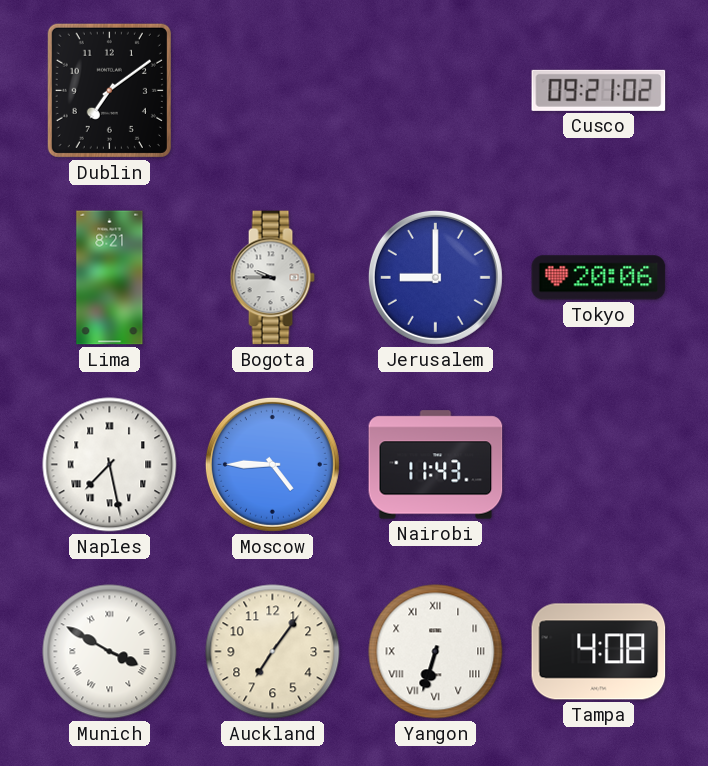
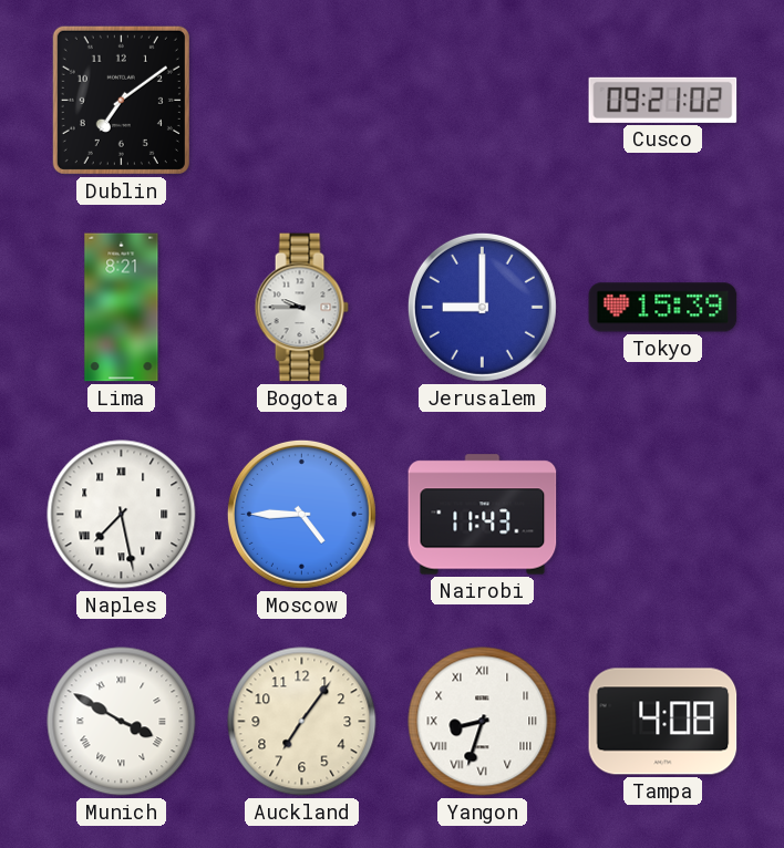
Tokyo: 20:06 -> 15:39 (663, 308)
Yangon: 6:33 -> 8:33 (483, 722)
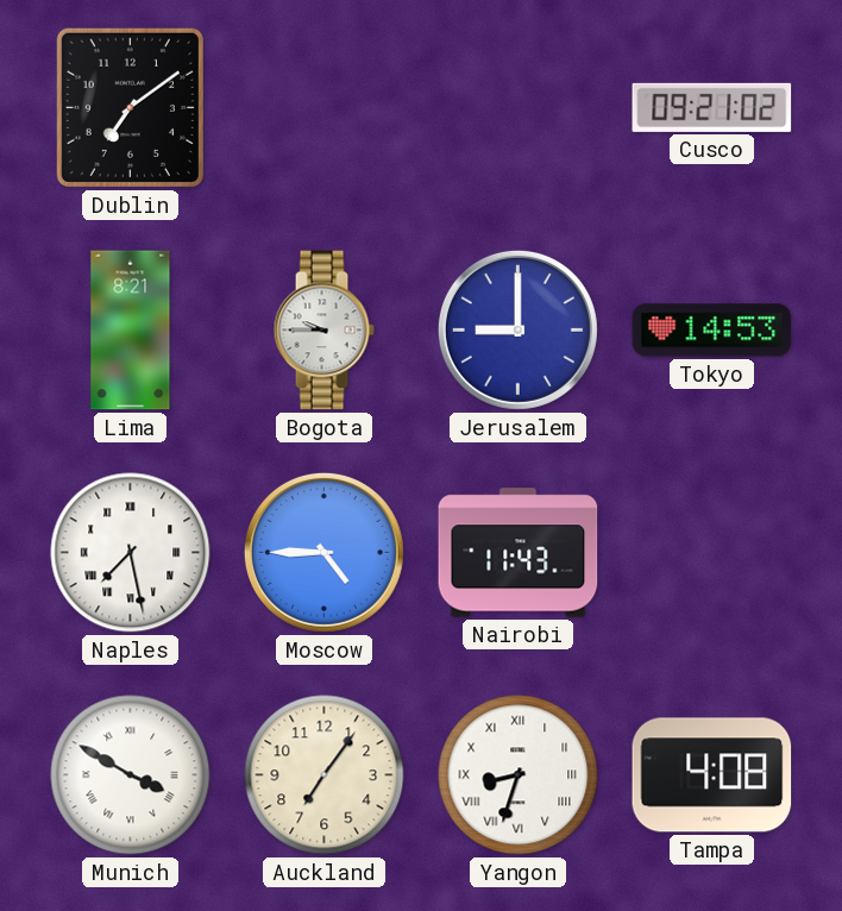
Tokyo: 15:39 -> 14:53 (712, 331)
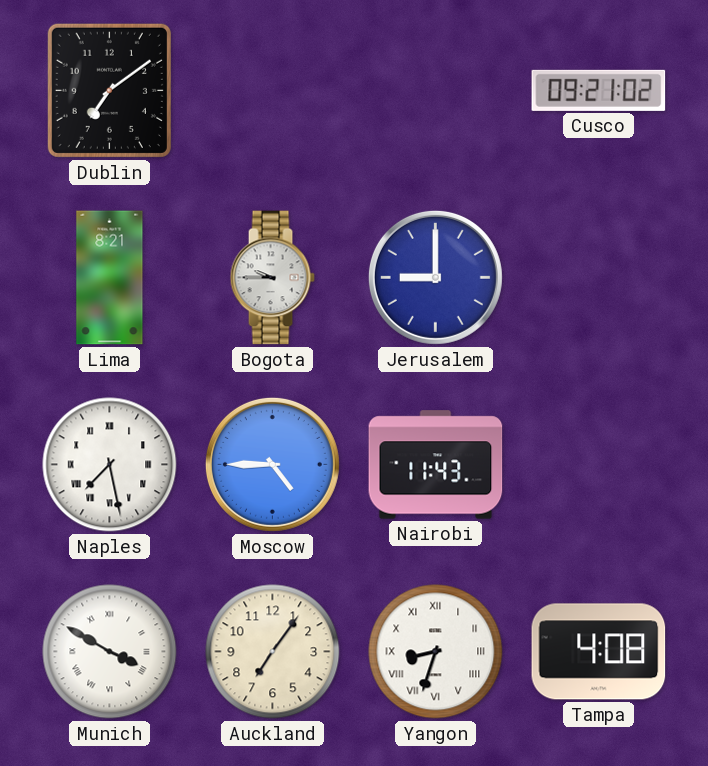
Tokyo: 14:53 -> none (712, 331)
